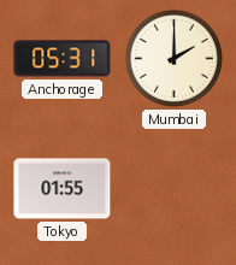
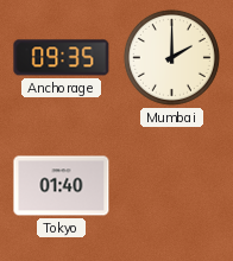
Anchorage: 05:31 -> 09:35 (62, 58)
Tokyo: 01:55 -> 01:40 (62, 186)
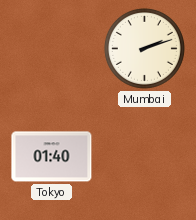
Anchorage: 09:35 -> none (62, 58)
Mumbai: 2:00 -> 2:12 (144, 48)
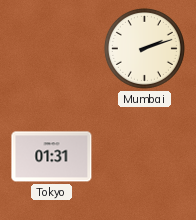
Tokyo: 01:40 -> 01:31 (52, 157)
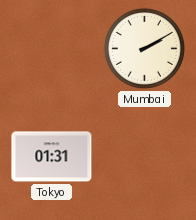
Mumbai: 2:12 -> 2:10 (144, 48)
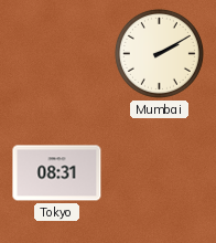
Tokyo: 01:31 -> 08:31 (57, 173)
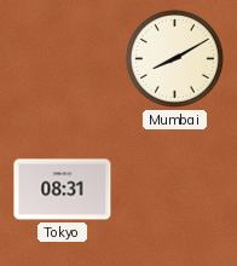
Mumbai: 2:10 -> 8:10 (174, 58)
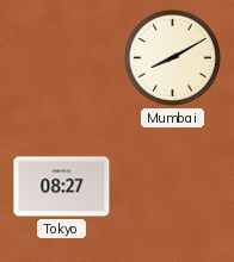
Tokyo: 08:31 -> 08:27 (62, 187)
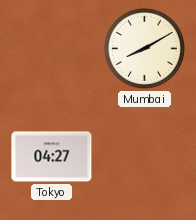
Tokyo: 08:27 -> 04:27 (52, 157)
